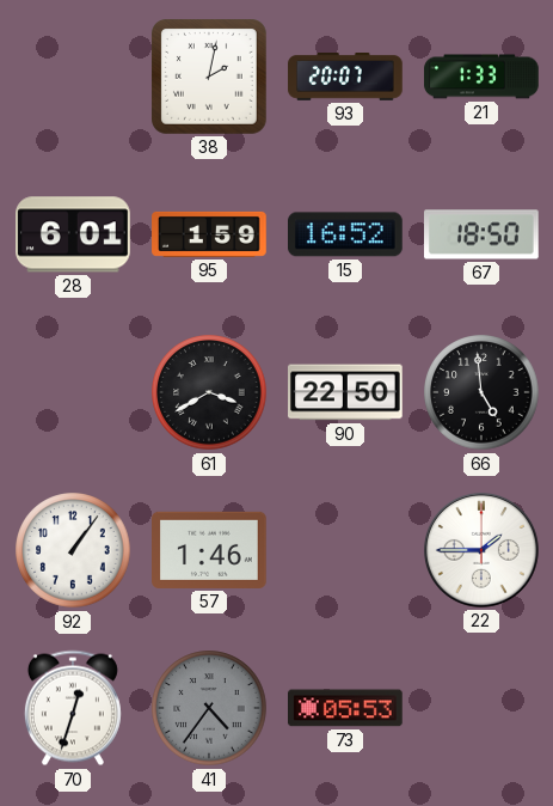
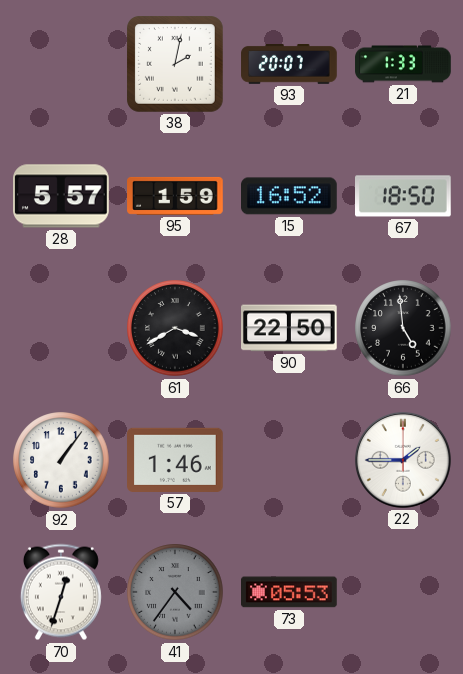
28: 6:01 -> 5:57 (62, 196)
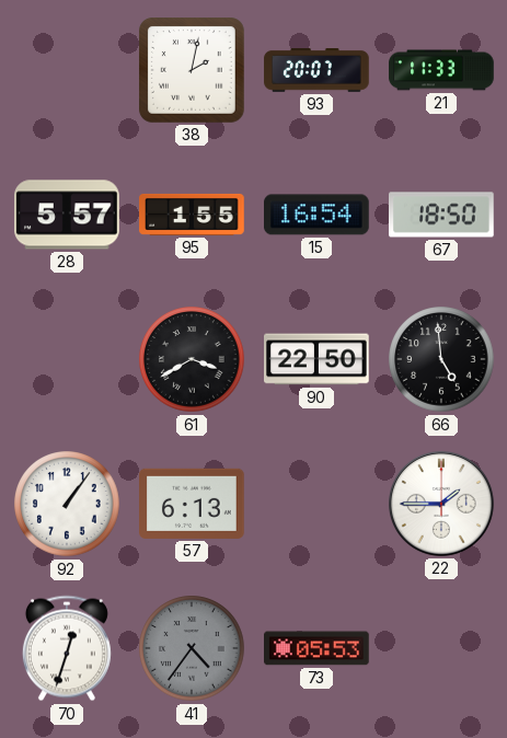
21: 1:33 -> 11:33 (441, 70)
95: 1:59 -> 1:55 (192, 215)
15: 16:52 -> 16:54 (318, 215)
57: 1:46 -> 6:13 (193, 504)
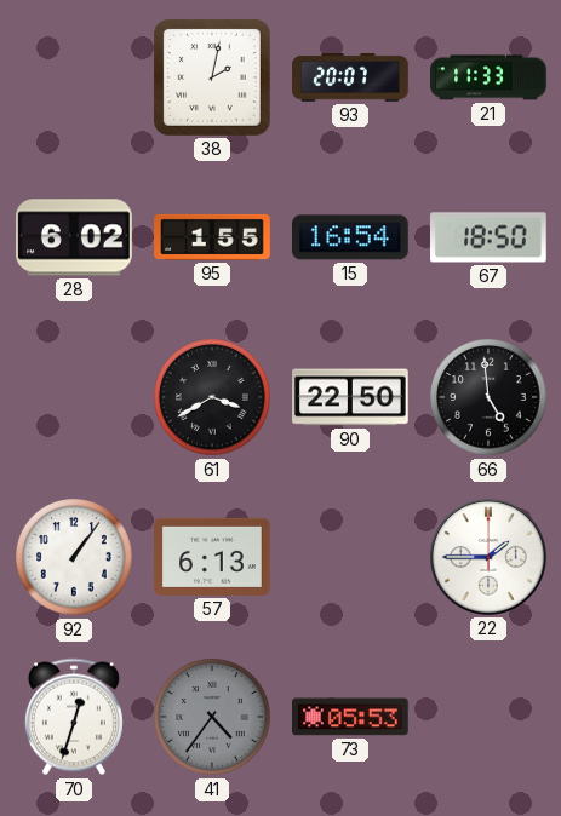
28: 5:57 -> 6:02 (75, 237)
